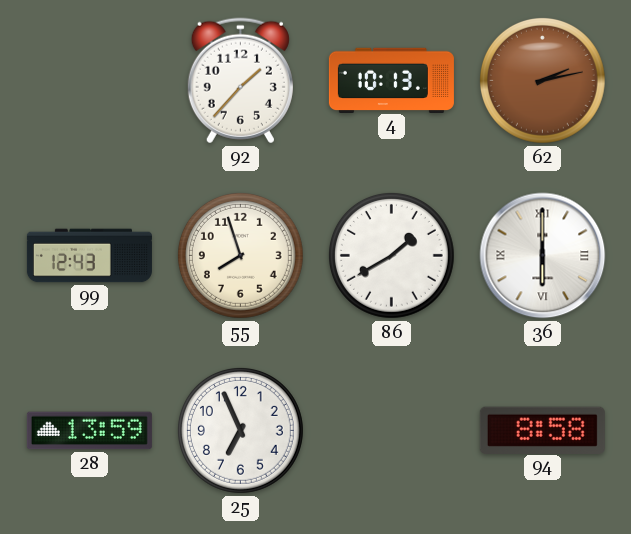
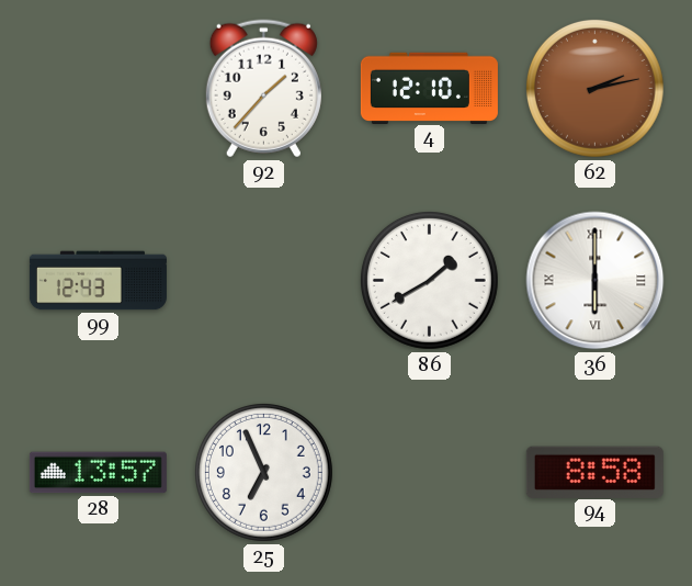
4: 10:13 -> 12:10 (429, 88)
55: 7:57 -> none (240, 255)
28: 13:59 -> 13:57 (98, 473)
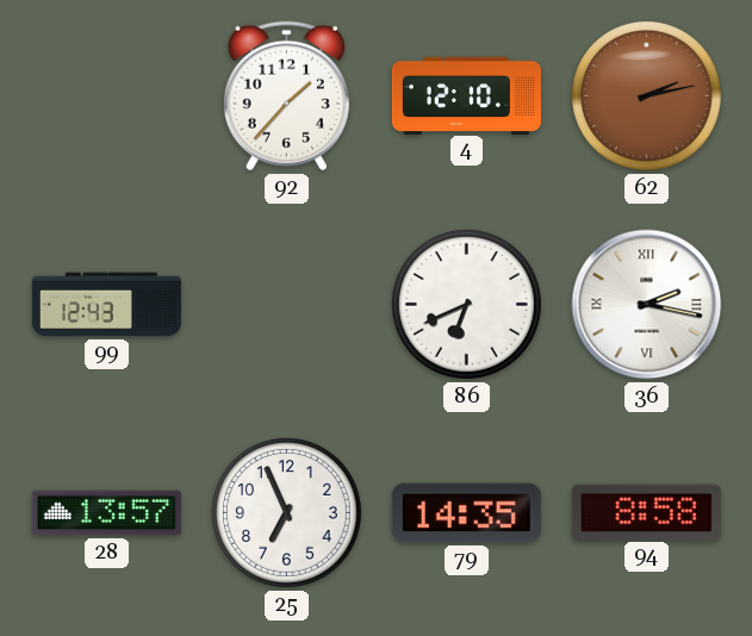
86: 1:40 -> 6:41 (466, 304)
36: 6:00 -> 2:17 (647, 305)
79: none -> 14:35 (466, 513)
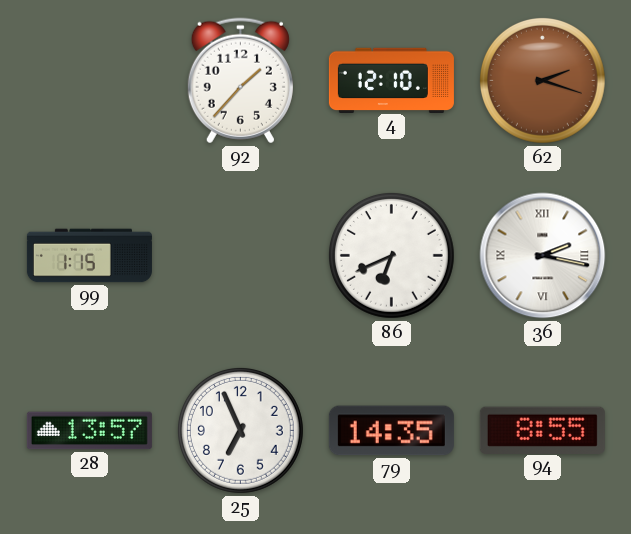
62: 2:13 -> 2:18 (542, 80)
99: 12:43 -> 1:15 (89, 256)
94: 8:58 -> 8:55 (542, 430)
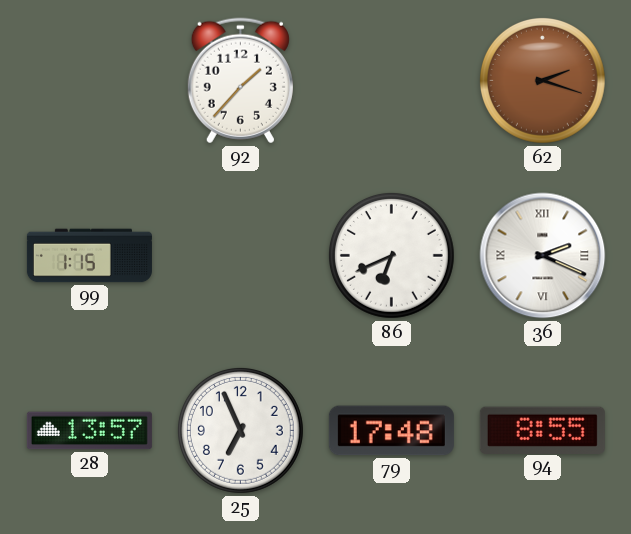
4: 12:10 -> none (391, 80)
36: 2:17 -> 2:19 (543, 256)
79: 14:35 -> 17:48 (391, 431)
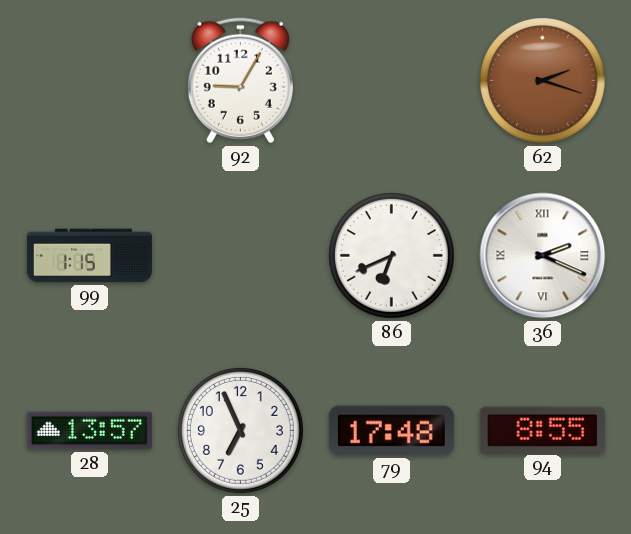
92: 1:37 -> 9:05 (240, 81)
